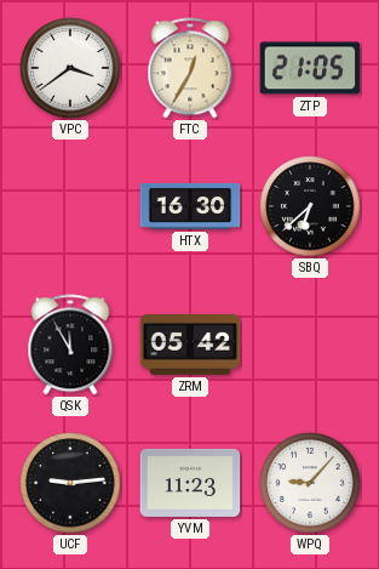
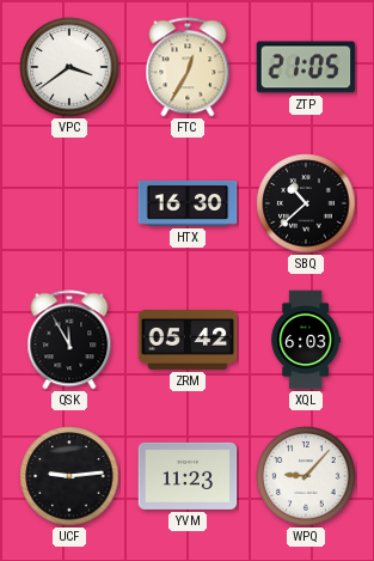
SBQ: 6:38 -> 10:38 (306, 203)
XQL: none -> 6:03 (306, 340)
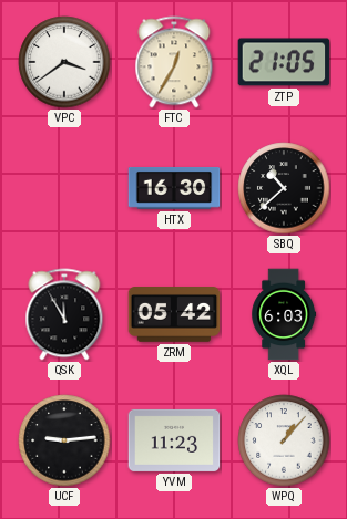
WPQ: 9:07 -> 1:07 (284, 440)
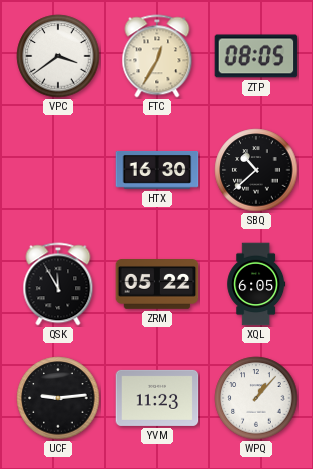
ZTP: 21:05 -> 08:05 (256, 56)
ZRM: 05:42 -> 05:22 (157, 285)
XQL: 6:03 -> 6:05 (256, 284)
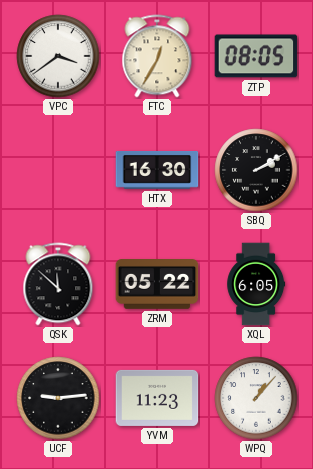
SBQ: 10:38 -> 2:10 (256, 170)
QSK: 11:55 -> 11:52 (58, 284)
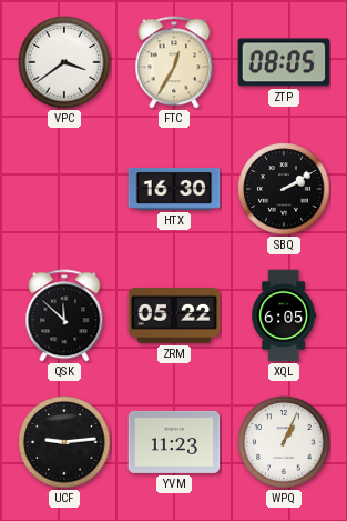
WPQ: 1:07 -> 1:04 (284, 442)
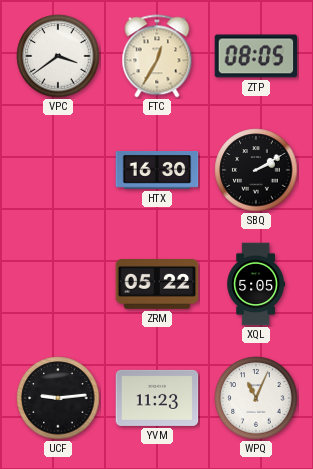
QSK: 11:52 -> none (64, 315)
XQL: 6:05 -> 5:05 (256, 284)
WPQ: 1:04 -> 11:04 (256, 398)
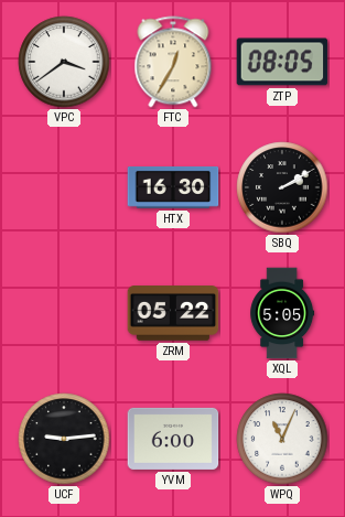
YVM: 11:23 -> 6:00 (173, 439)
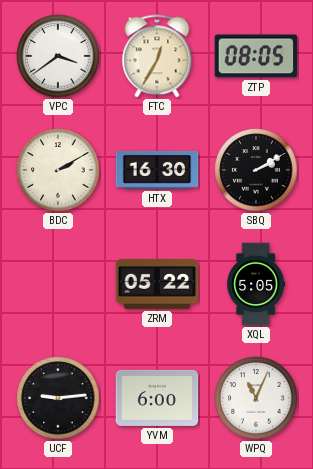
BDC: none -> 2:10 (58, 170)
